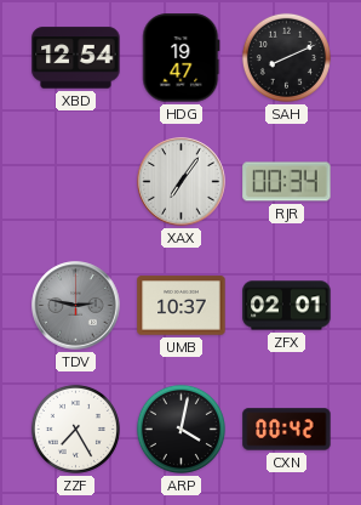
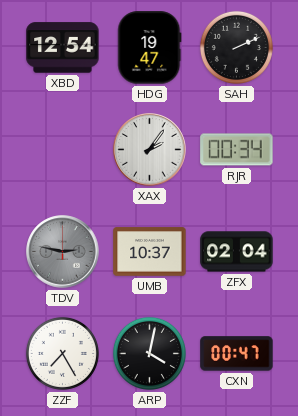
SAH: 8:11 -> 2:11 (236, 47)
XAX: 7:06 -> 2:06 (150, 150)
ZFX: 02:01 -> 02:04 (237, 252)
CXN: 00:42 -> 00:47 (237, 354)
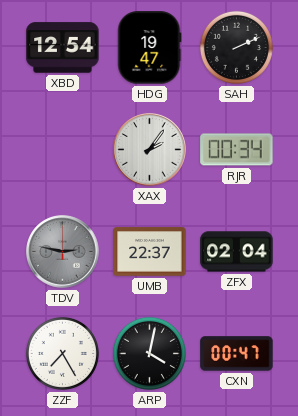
UMB: 10:37 -> 22:37 (150, 252)
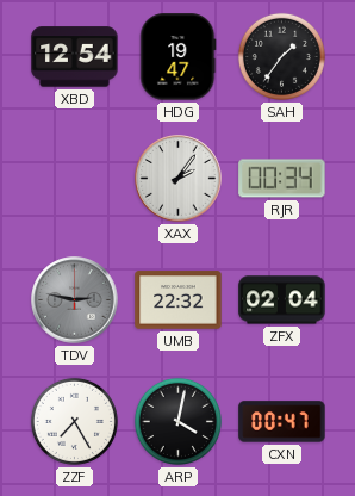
SAH: 2:11 -> 1:36 (281, 56)
UMB: 22:37 -> 22:32 (179, 300)
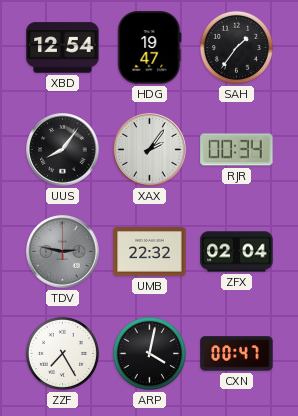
UUS: none -> 8:06 (63, 150)
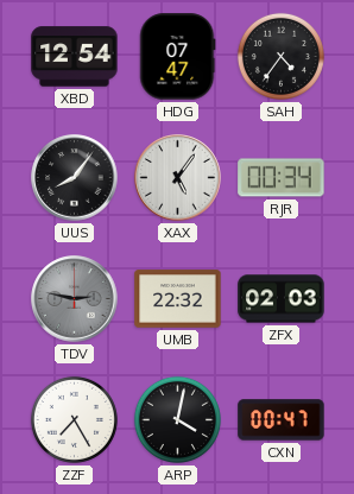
HDG: 19:47 -> 07:47 (178, 57)
SAH: 1:36 -> 4:36 (280, 56)
XAX: 2:06 -> 5:06 (178, 178)
ZFX: 02:04 -> 02:03 (282, 299)
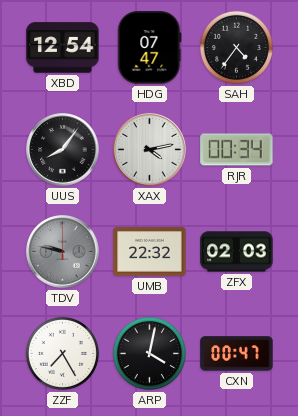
XAX: 5:06 -> 4:13 (150, 150)
TDV: 2:47 -> 9:47 (63, 252)
